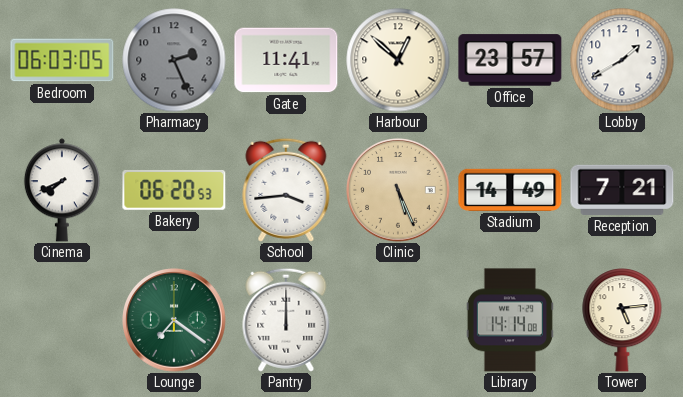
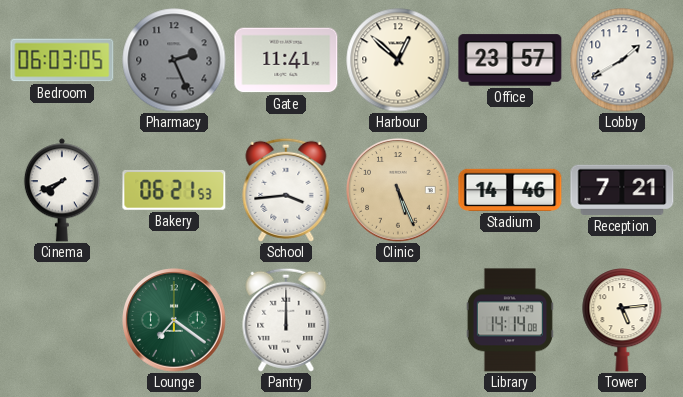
Bakery: 06:20 -> 06:21 (174, 190)
Stadium: 14:49 -> 14:46 (510, 190)
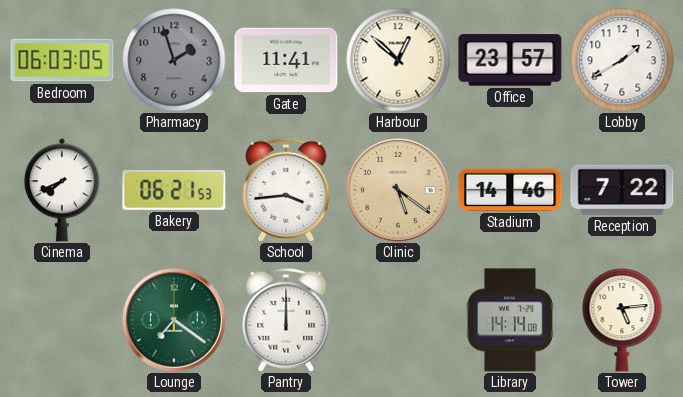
Pharmacy: 2:26 -> 1:57 (174, 60)
Clinic: 5:26 -> 5:21 (398, 190)
Reception: 7:21 -> 7:22 (622, 190)
